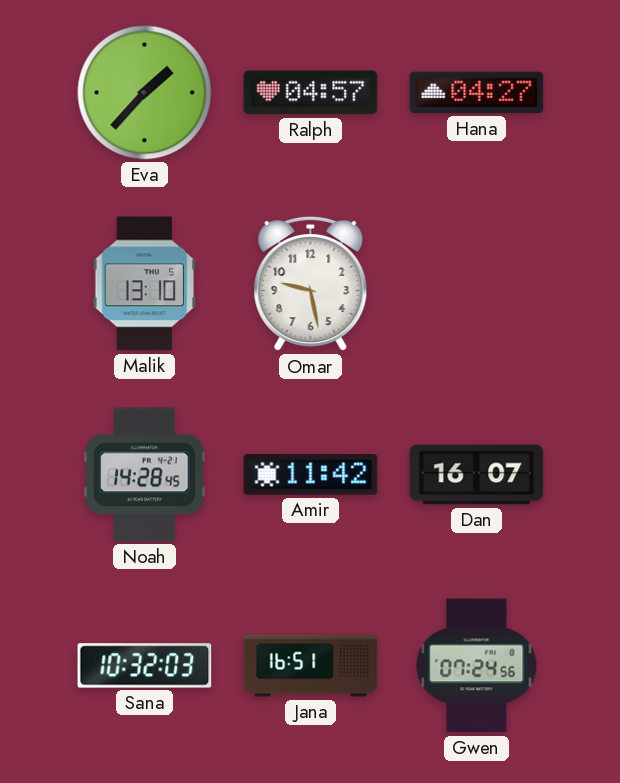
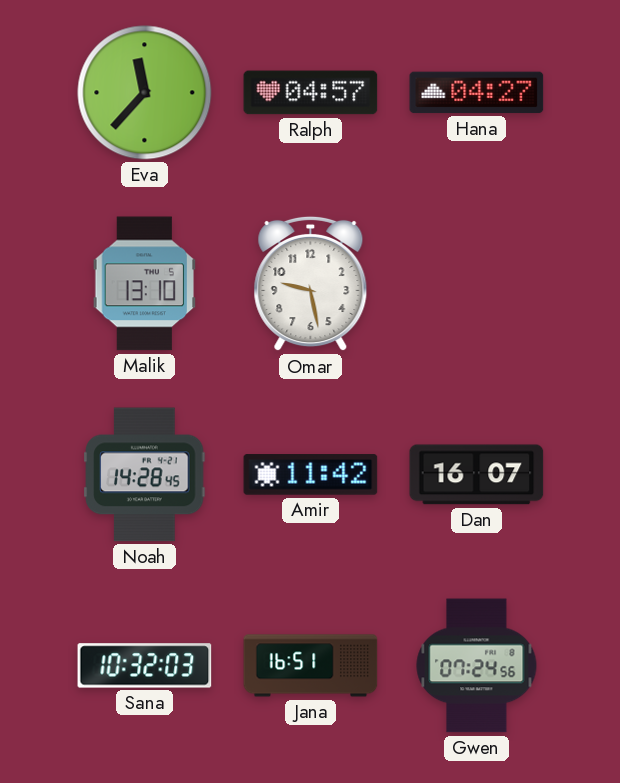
Eva: 1:37 -> 11:37 (145, 93)
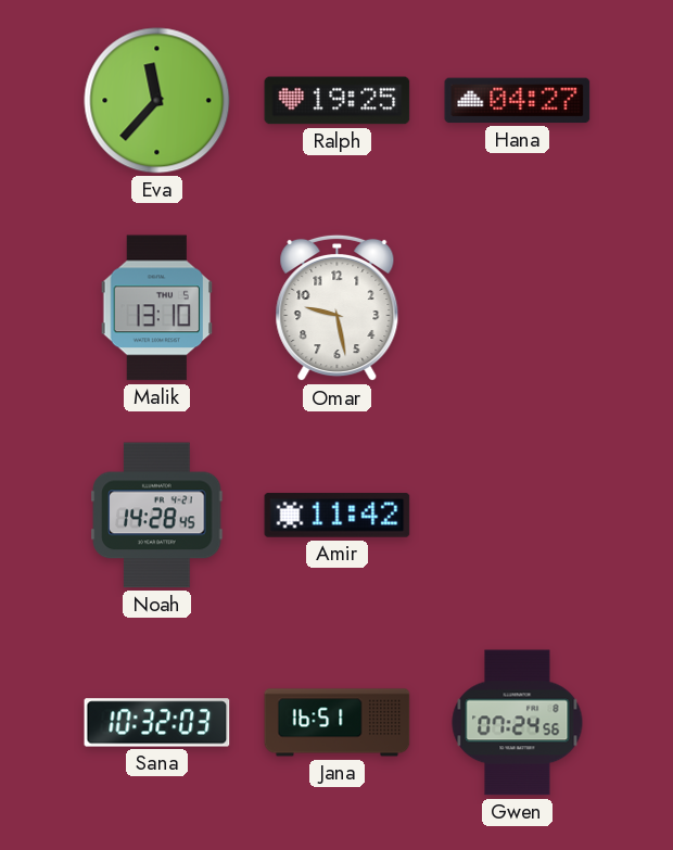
Ralph: 04:57 -> 19:25 (338, 101)
Dan: 16:07 -> none (477, 475)
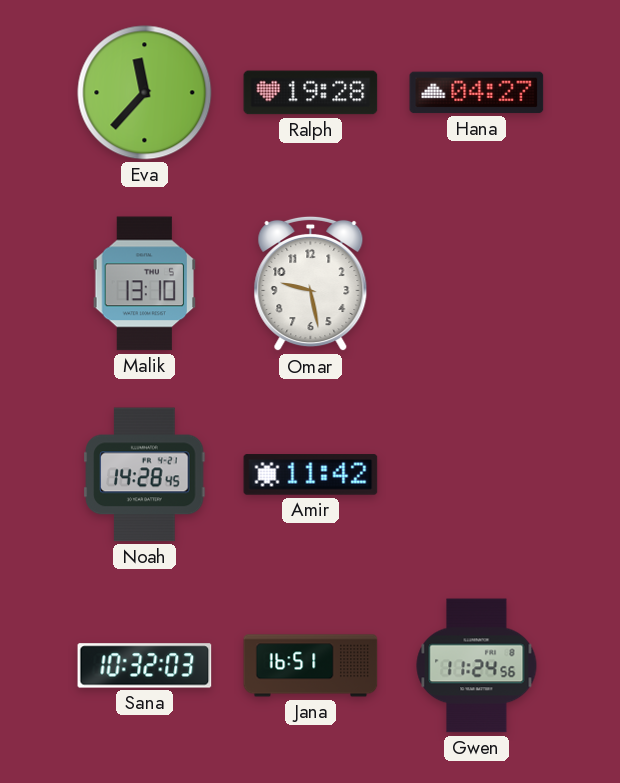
Ralph: 19:25 -> 19:28 (311, 93)
Gwen: 07:24 -> 11:24 (477, 666)
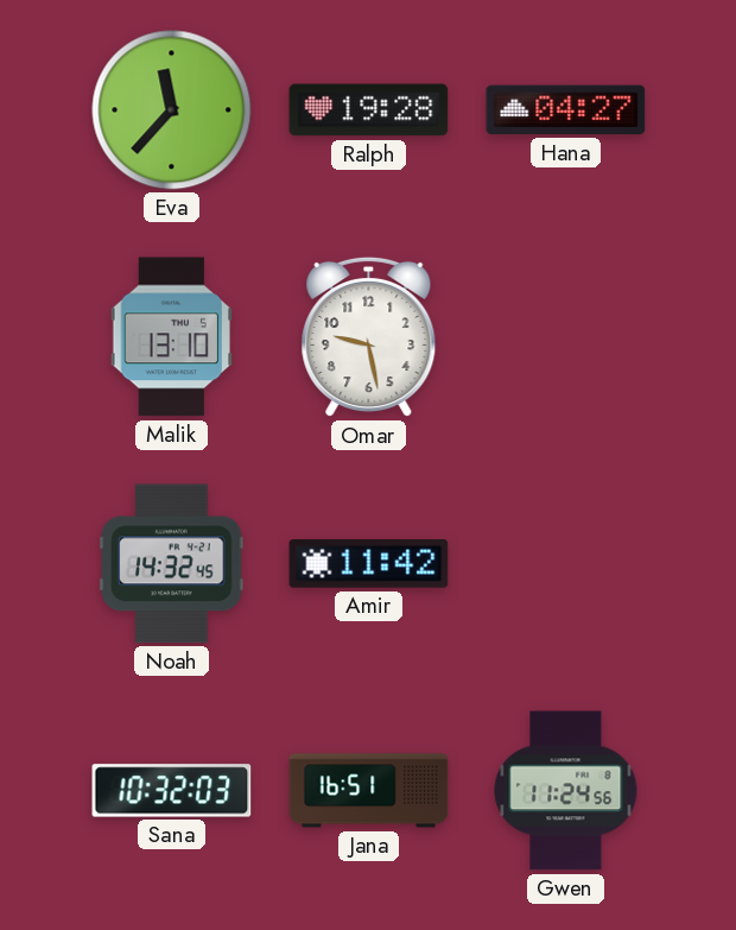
Noah: 14:28 -> 14:32 (172, 564)
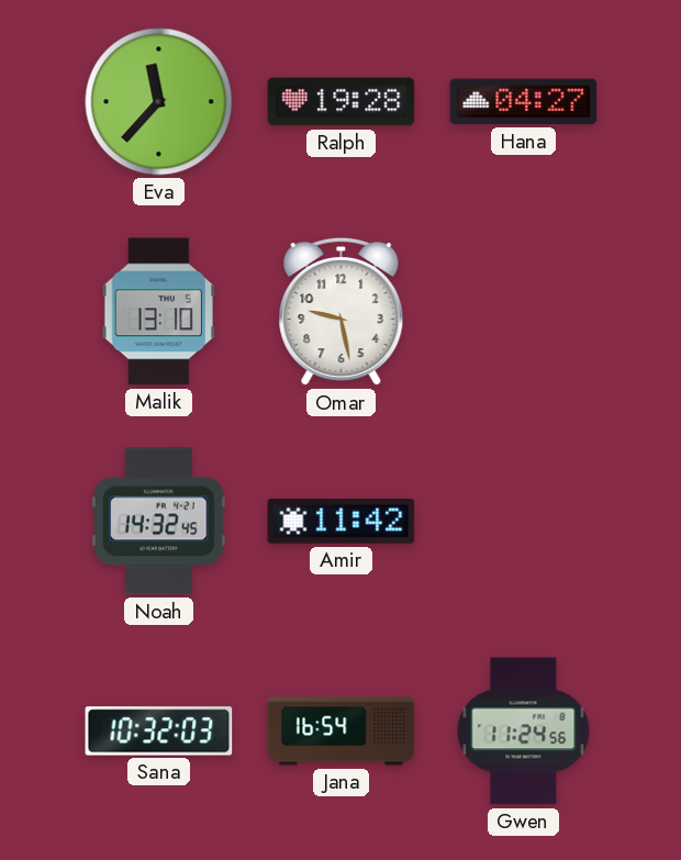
Jana: 16:51 -> 16:54 (342, 731)
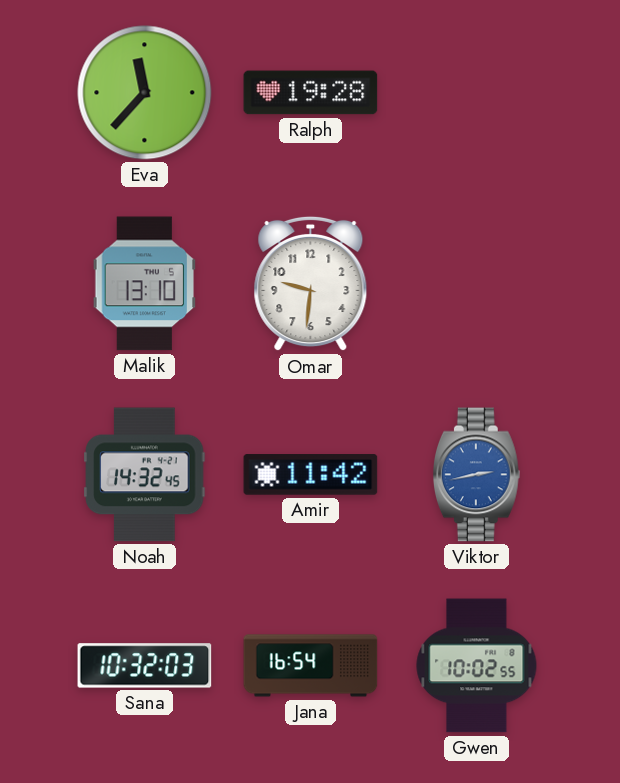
Hana: 04:27 -> none (524, 102)
Omar: 9:28 -> 9:31 (311, 284)
Viktor: none -> 2:43 (476, 475)
Gwen: 11:24 -> 10:02 (477, 666)
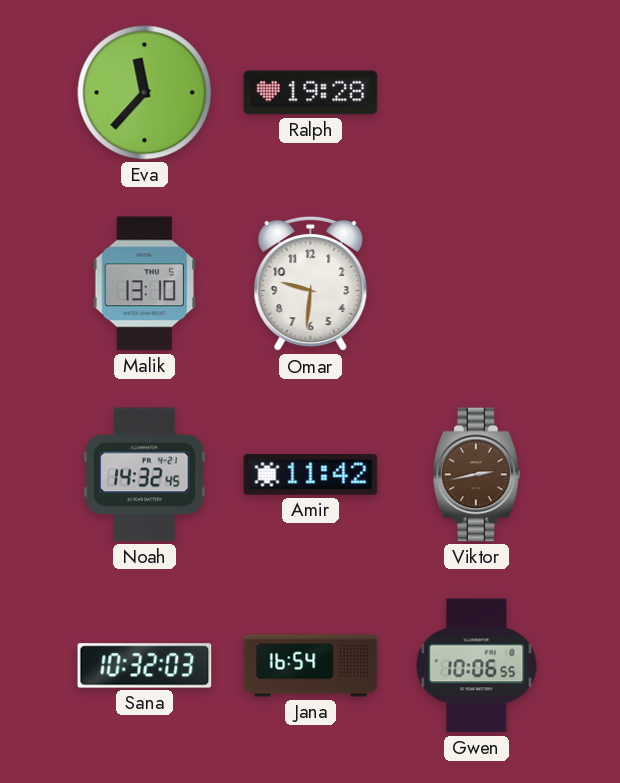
Viktor dial: blue -> brown (476, 475)
Gwen: 10:02 -> 10:06 (477, 666)
